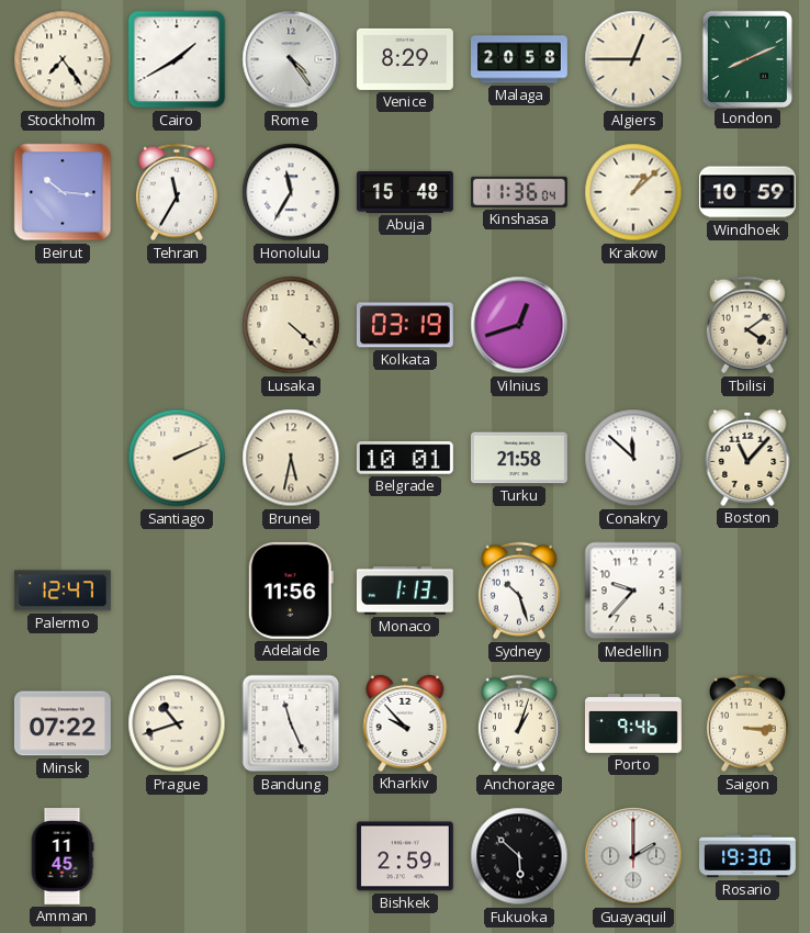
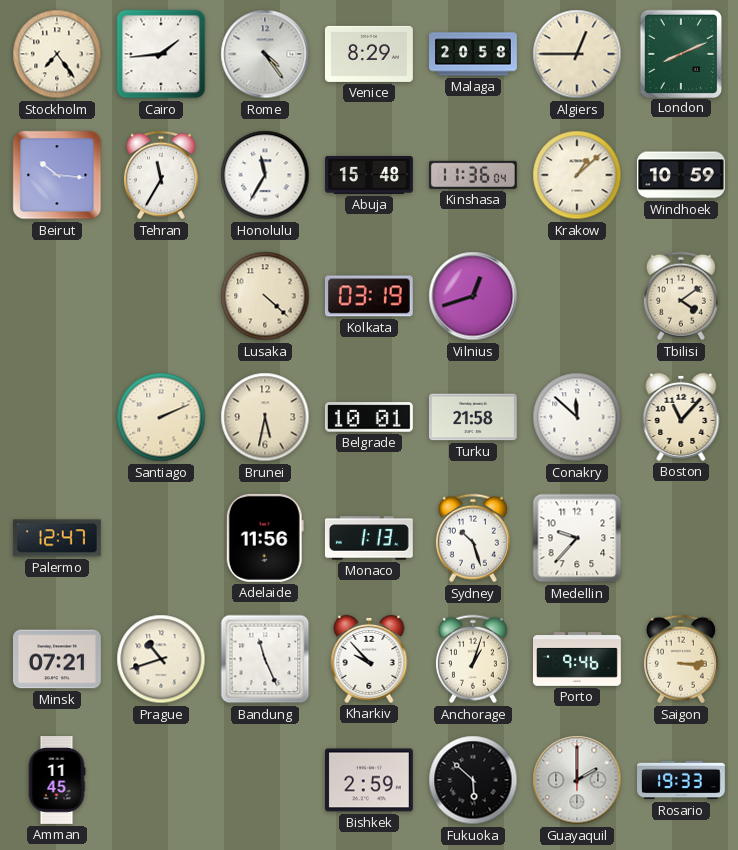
Cairo: 1:40 -> 1:44 (161, 54)
Minsk: 07:22 -> 07:21 (57, 659)
Rosario: 19:30 -> 19:33 (682, 780)
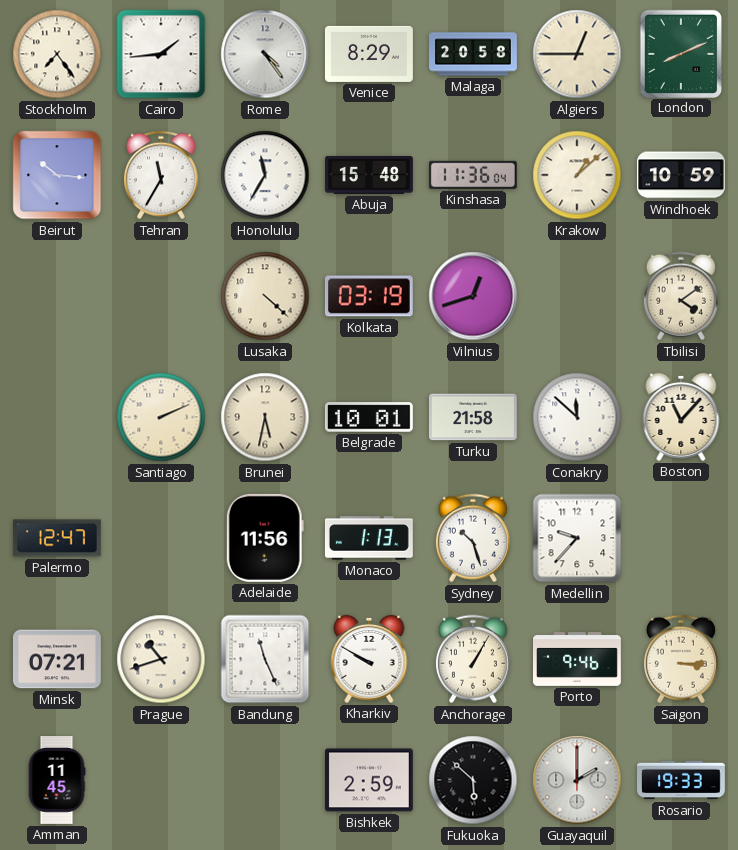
Kharkiv: 9:53 -> 9:50 (369, 659)
Anchorage: 1:03 -> 1:05 (473, 659)
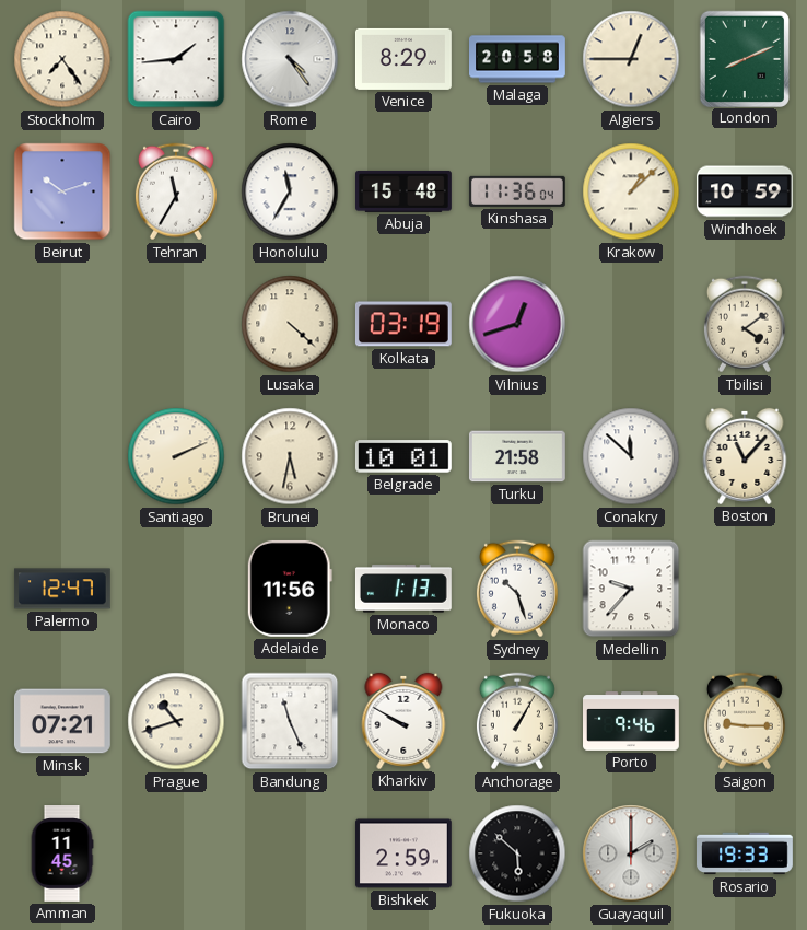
Beirut: 10:16 -> 10:12 (62, 191)
Saigon: 3:15 -> 9:15 (745, 721)
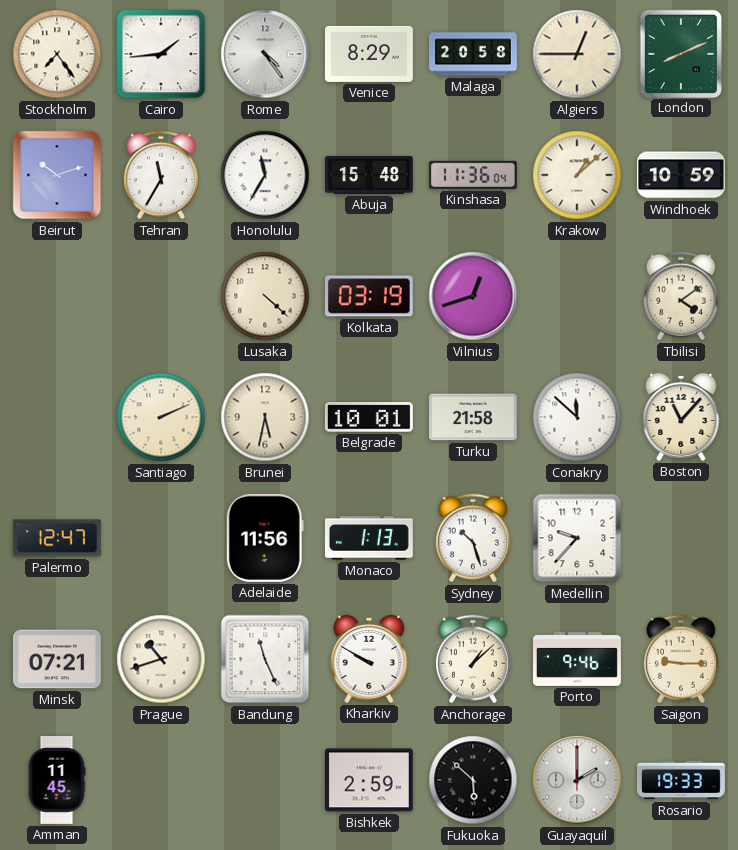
Anchorage: 1:05 -> 1:08 (473, 659)
